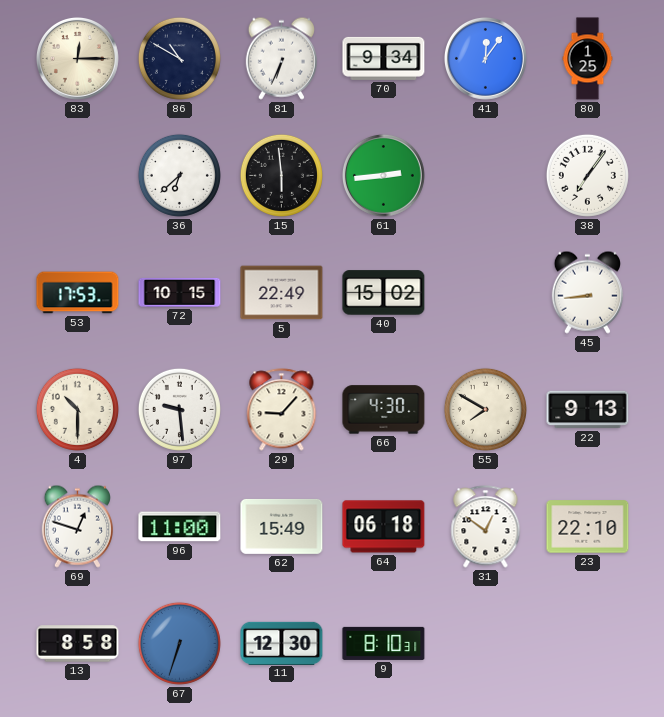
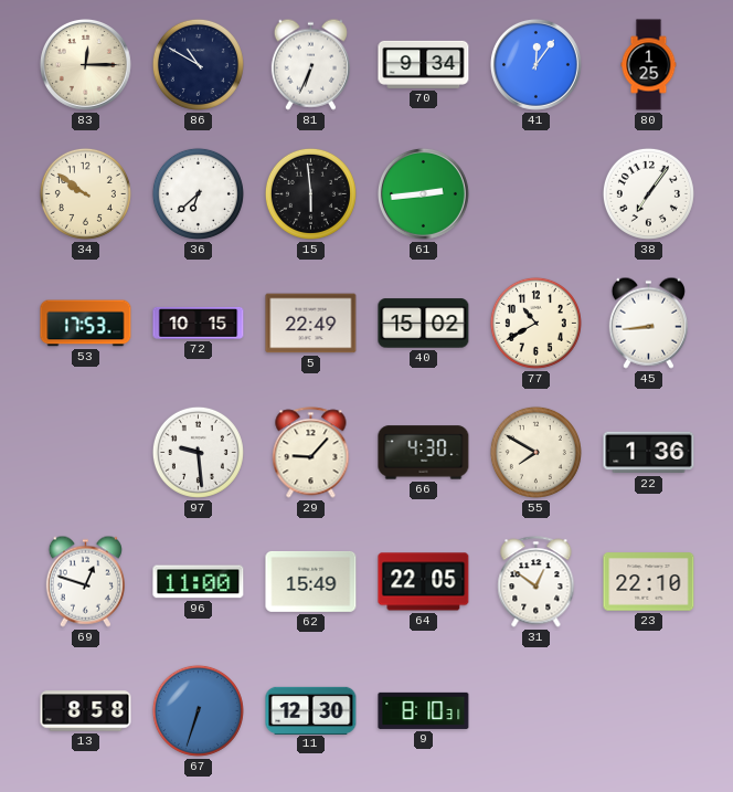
34: none -> 9:51 (85, 193)
77: none -> 10:40 (535, 323)
4: 10:30 -> none (77, 409)
22: 9:13 -> 1:36 (649, 453)
64: 06:18 -> 22:05 (424, 582)
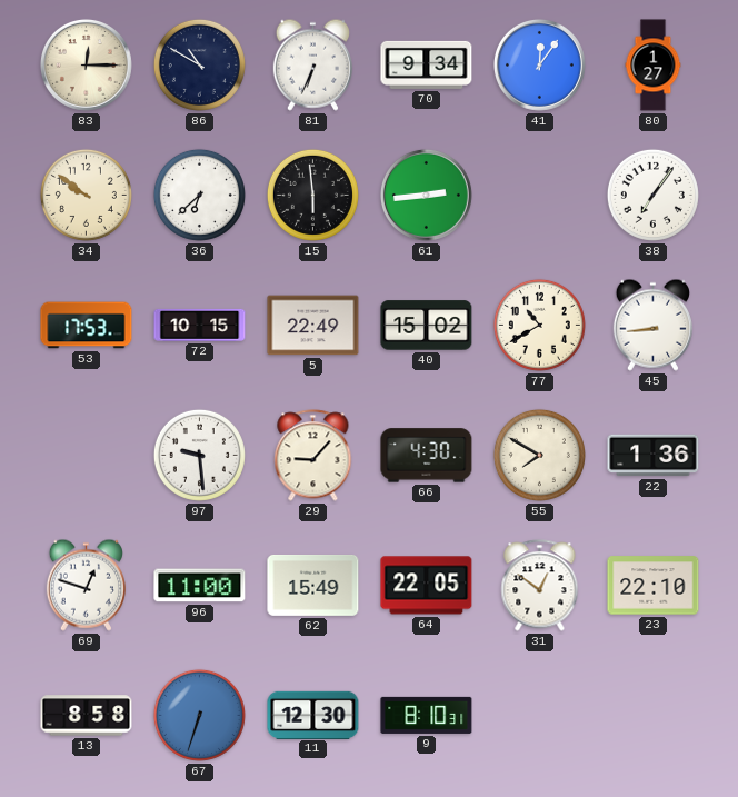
80: 1:25 -> 1:27 (654, 66)
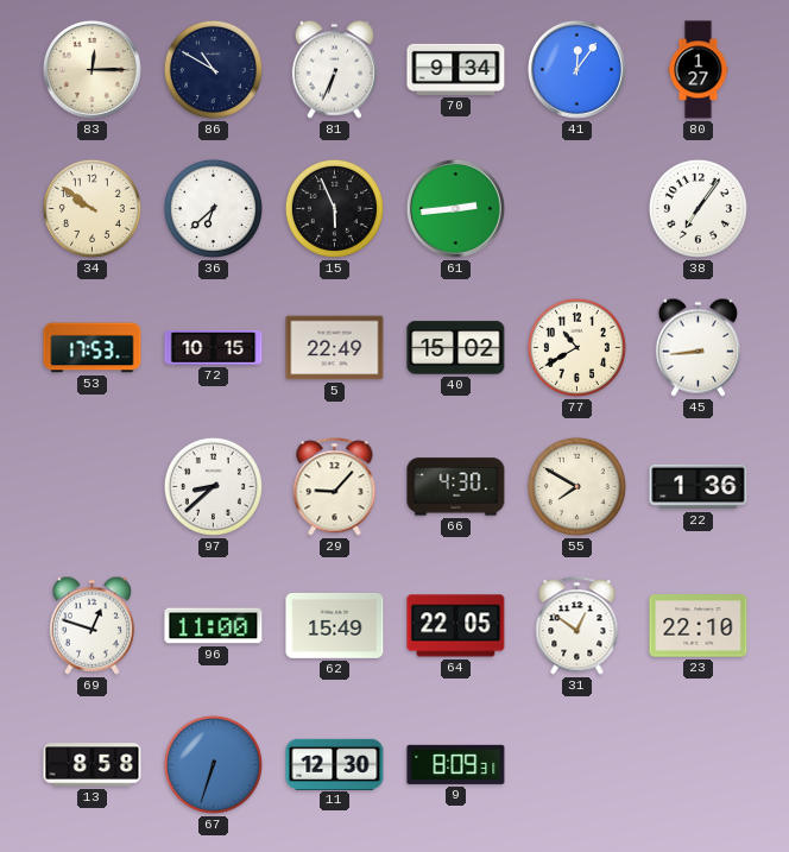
15: 5:59 -> 5:56 (334, 208)
97: 9:29 -> 8:38 (213, 486)
9: 8:10 -> 8:09 (456, 764)
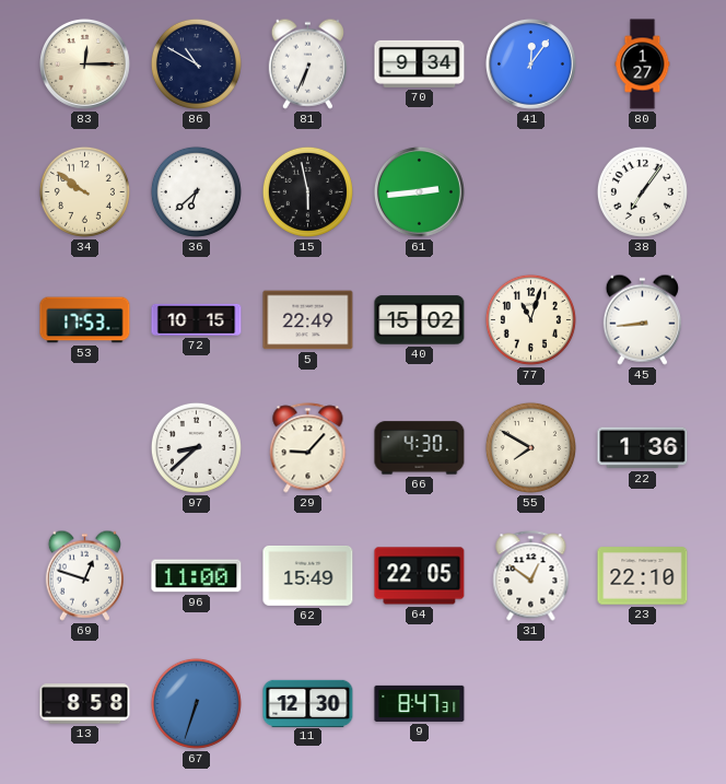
15: 5:56 -> 5:58 (307, 191)
77: 10:40 -> 11:03 (530, 319)
9: 8:09 -> 8:47 (420, 703)
